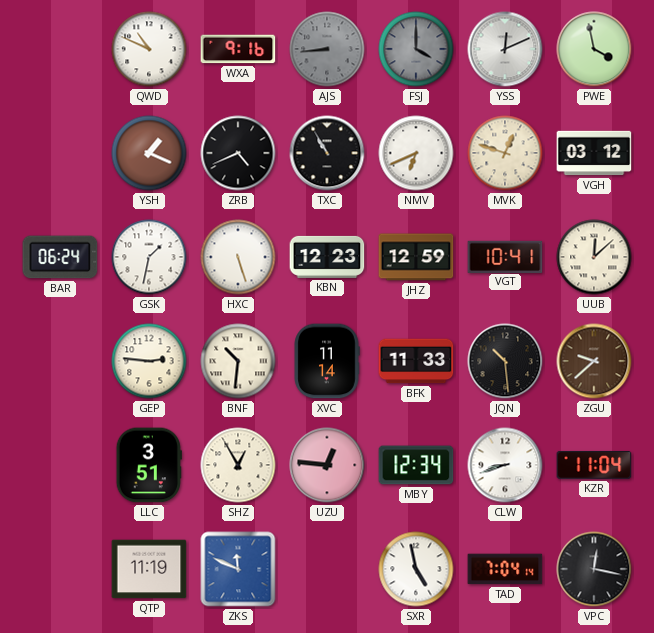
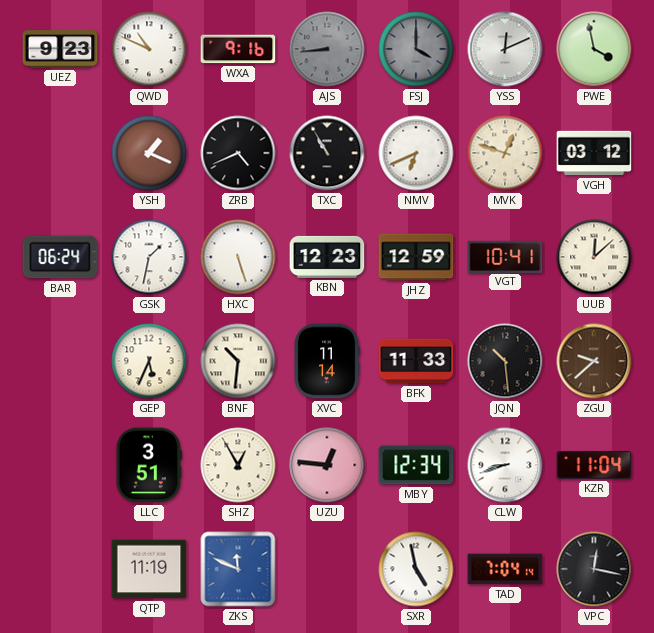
UEZ: none -> 9:23 (60, 49)
GEP: 2:46 -> 5:34 (149, 361)
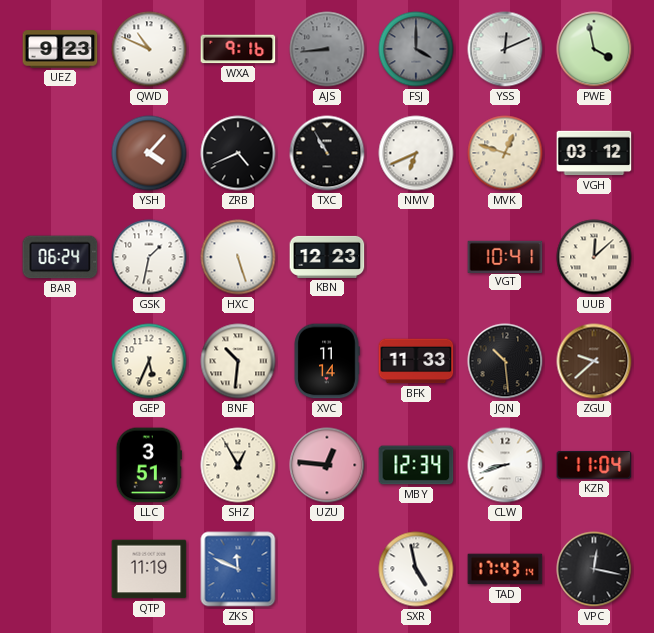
YSH: 1:19 -> 4:07 (149, 153)
JHZ: 12:59 -> none (416, 257)
TAD: 7:04 -> 17:43 (505, 569)
